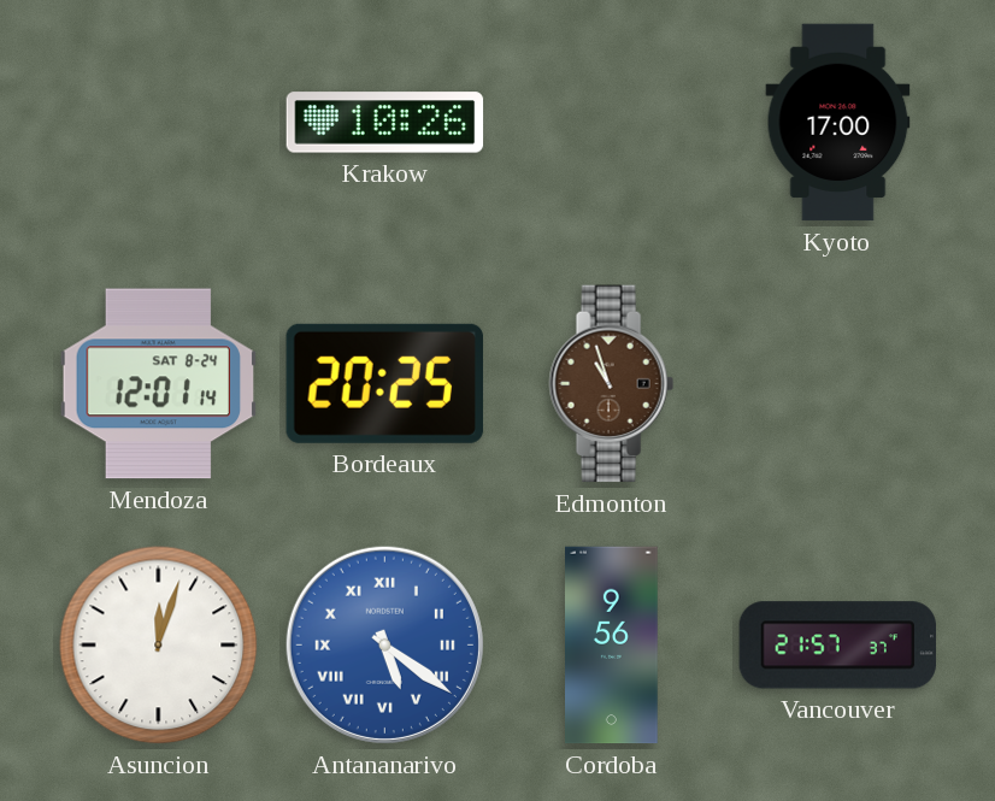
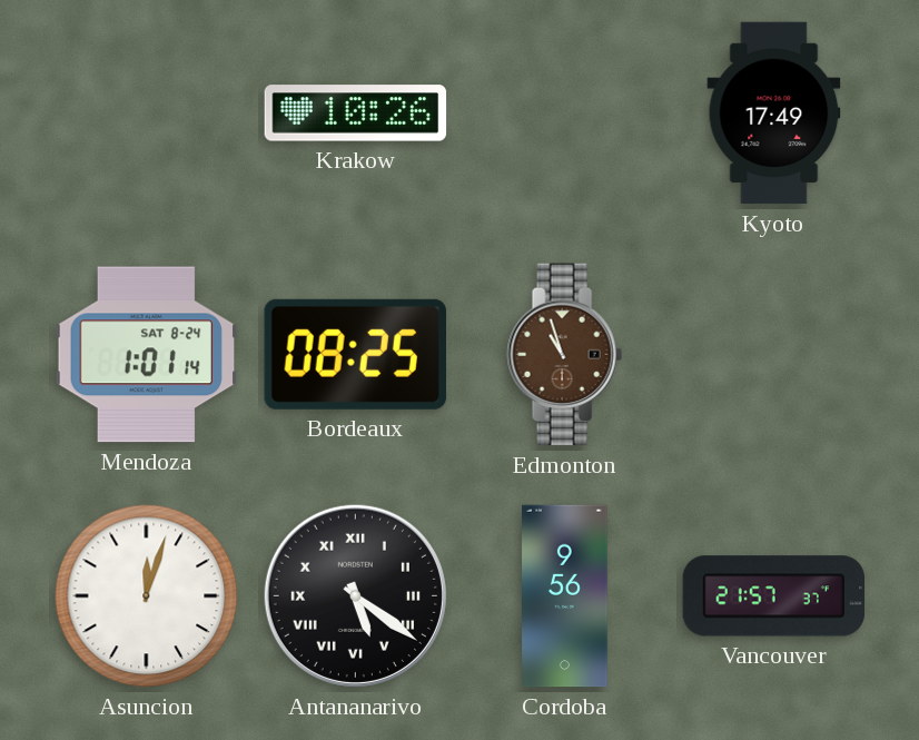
Kyoto: 17:00 -> 17:49 (774, 114)
Mendoza: 12:01 -> 1:01 (147, 355)
Bordeaux: 20:25 -> 08:25 (355, 354)
Antananarivo dial: blue -> black (355, 595)
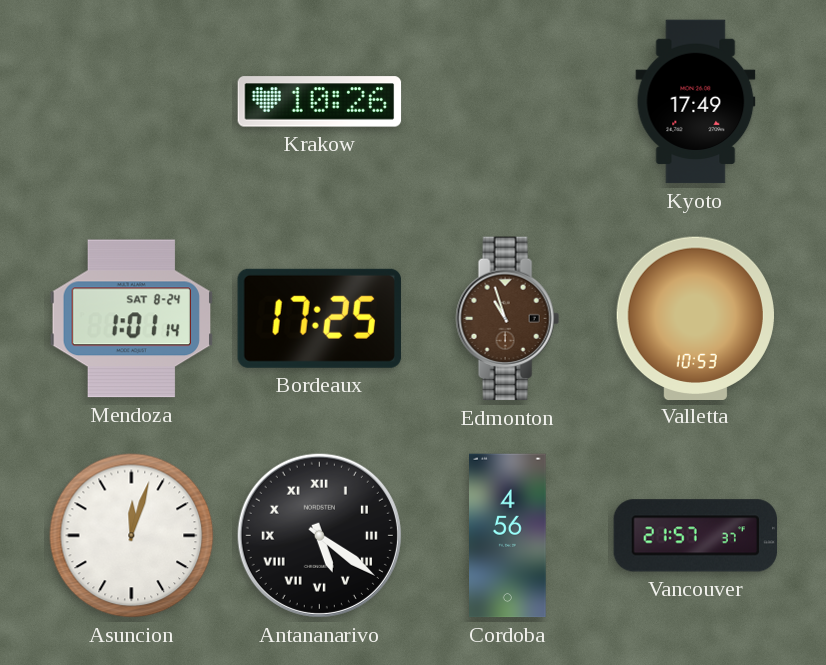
Bordeaux: 08:25 -> 17:25 (319, 318)
Valletta: none -> 10:53 (695, 318)
Cordoba: 9:56 -> 4:56 (508, 536)
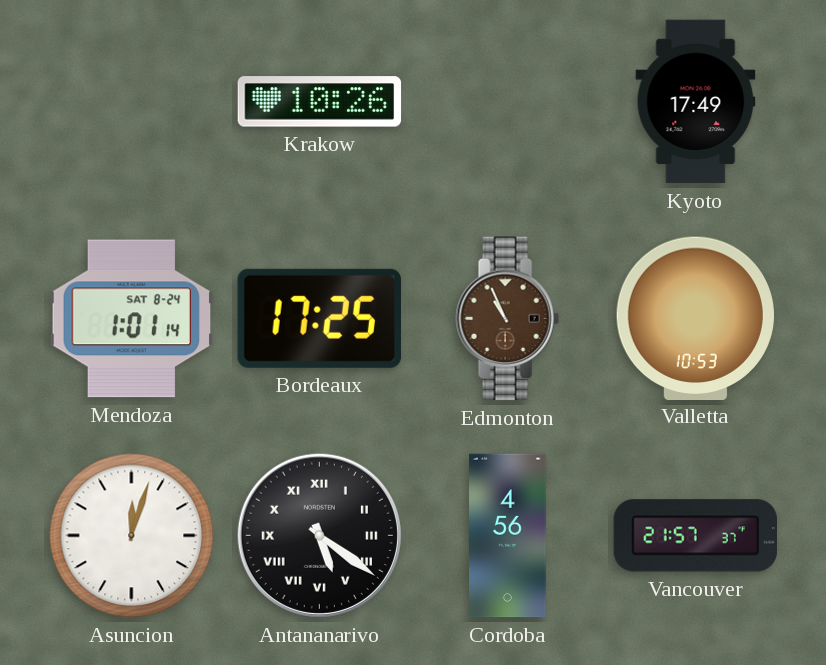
Edmonton: 10:57 -> 10:56 (507, 319)
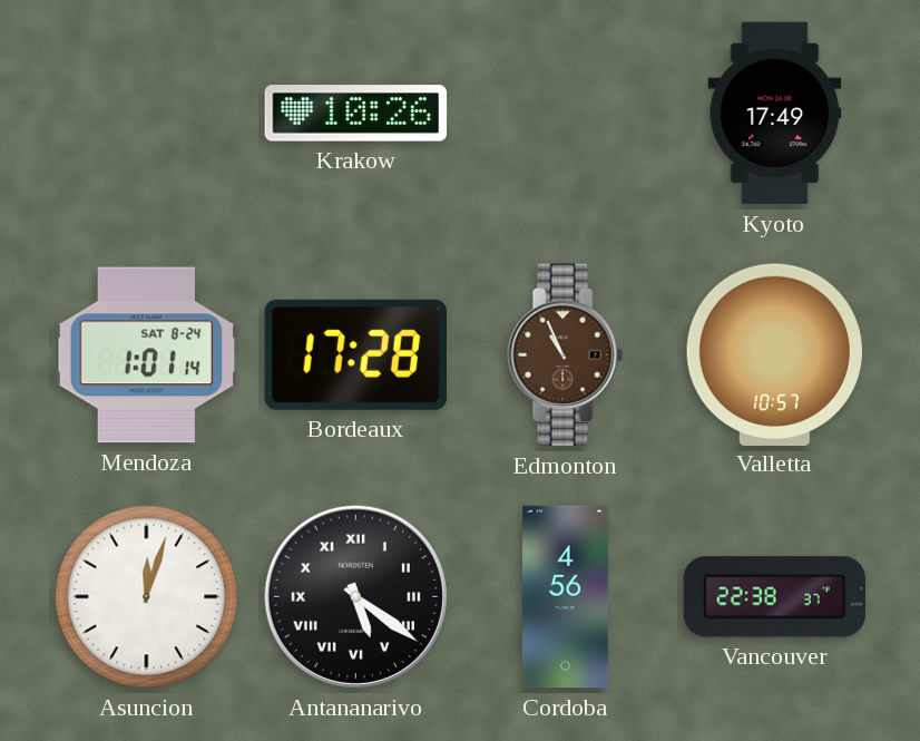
Bordeaux: 17:25 -> 17:28 (355, 354)
Valletta: 10:53 -> 10:57 (774, 354)
Vancouver: 21:57 -> 22:38 (775, 597)
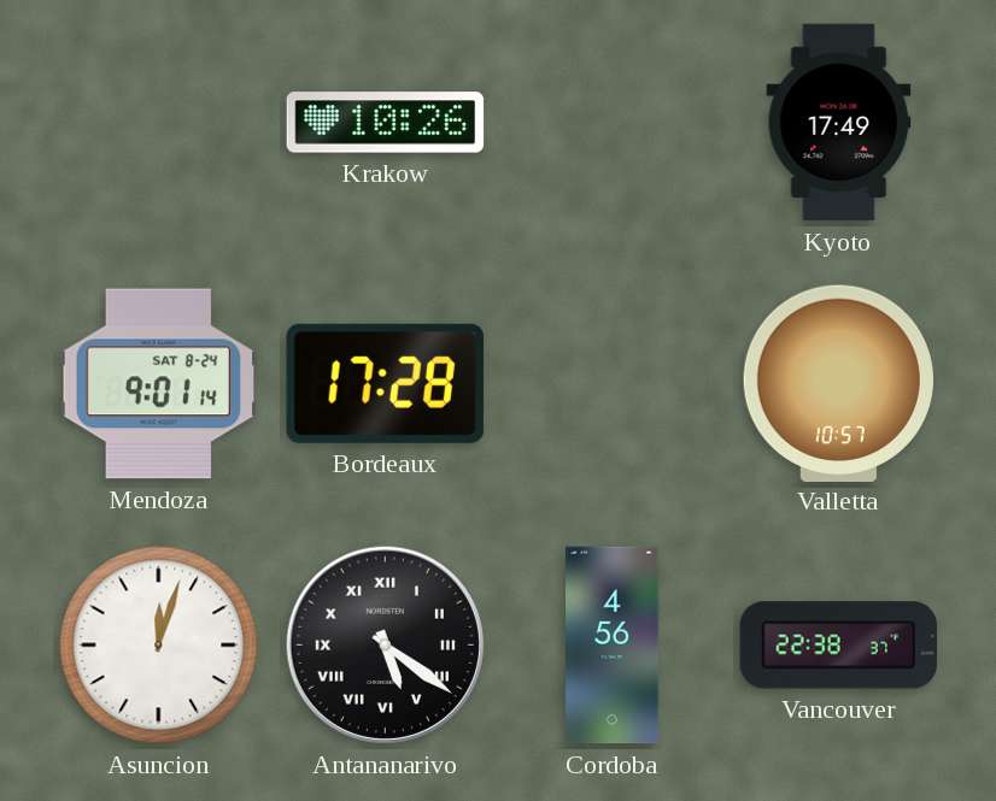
Mendoza: 1:01 -> 9:01 (159, 384)
Edmonton: 10:56 -> none (565, 355)
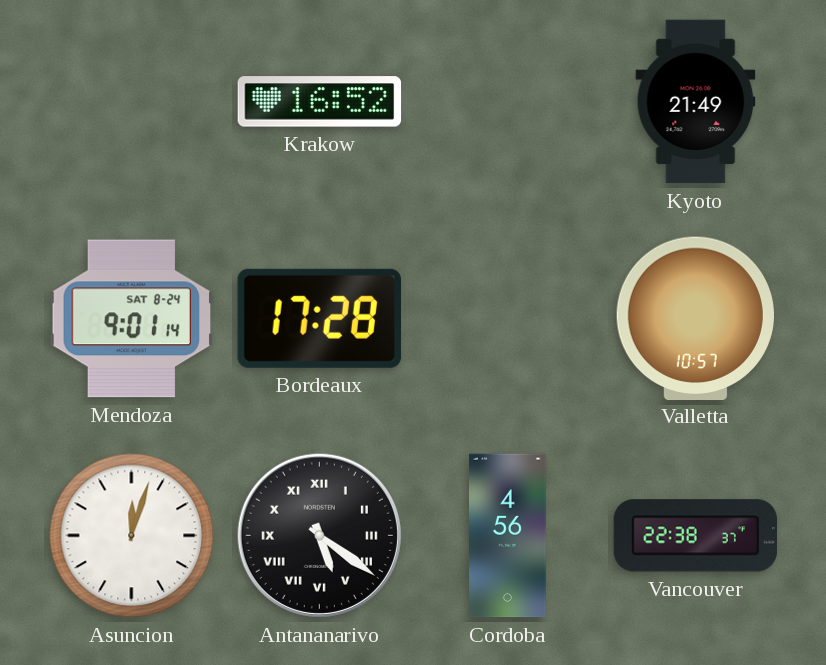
Krakow: 10:26 -> 16:52 (320, 102)
Kyoto: 17:49 -> 21:49 (696, 102)
